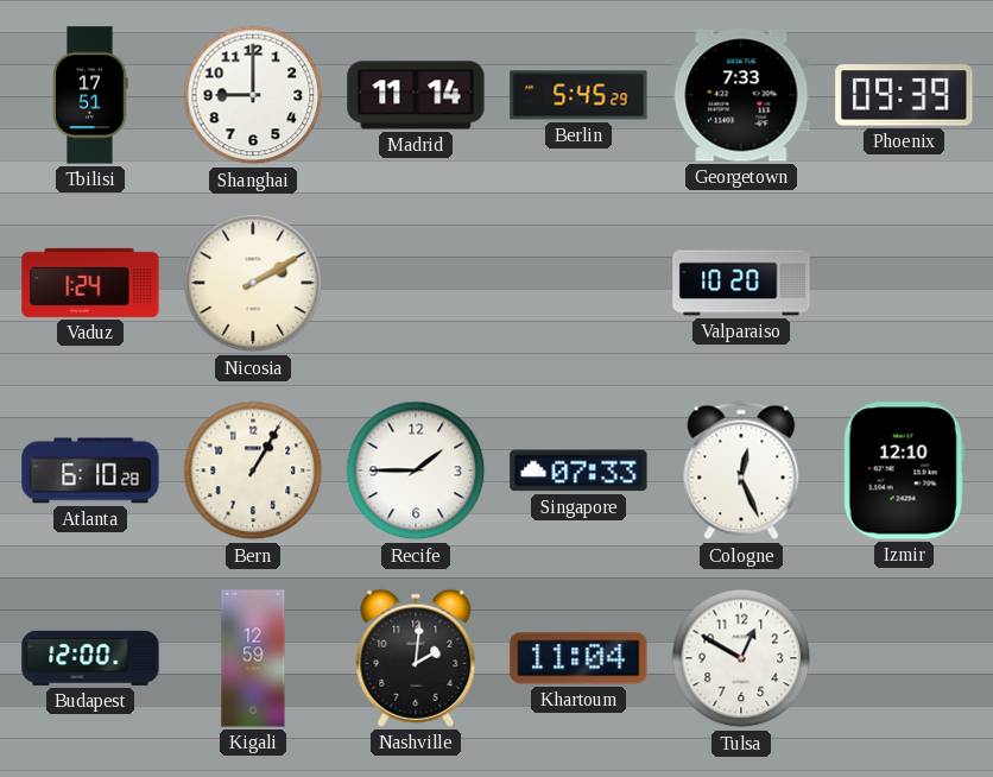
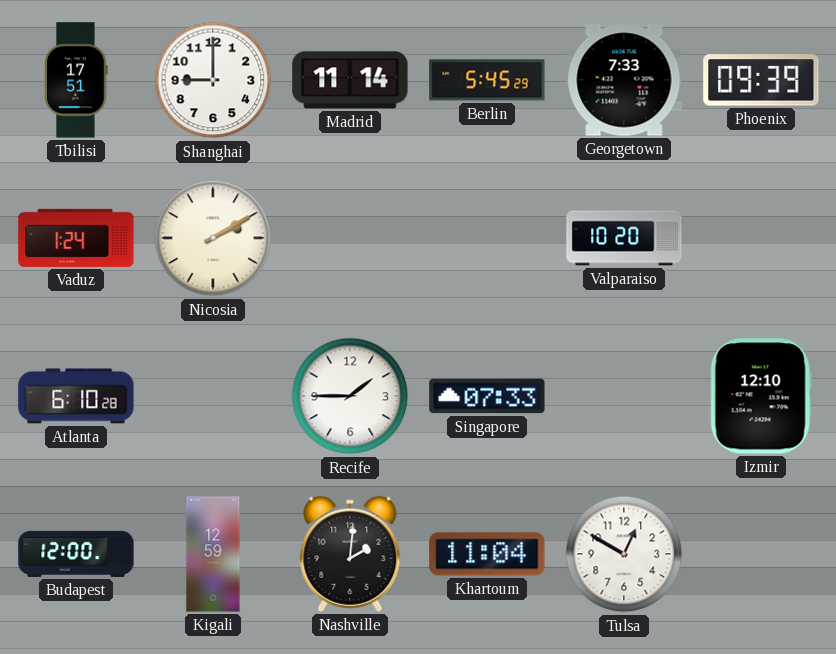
Bern: 1:05 -> none (253, 470)
Cologne: 12:26 -> none (741, 470)
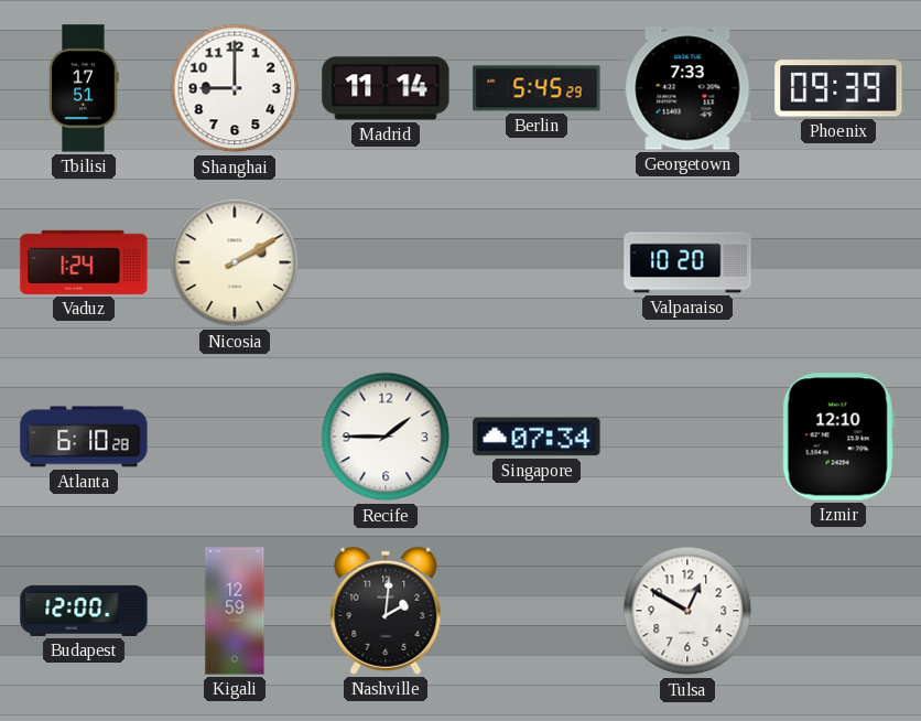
Singapore: 07:33 -> 07:34 (537, 437)
Khartoum: 11:04 -> none (487, 554)
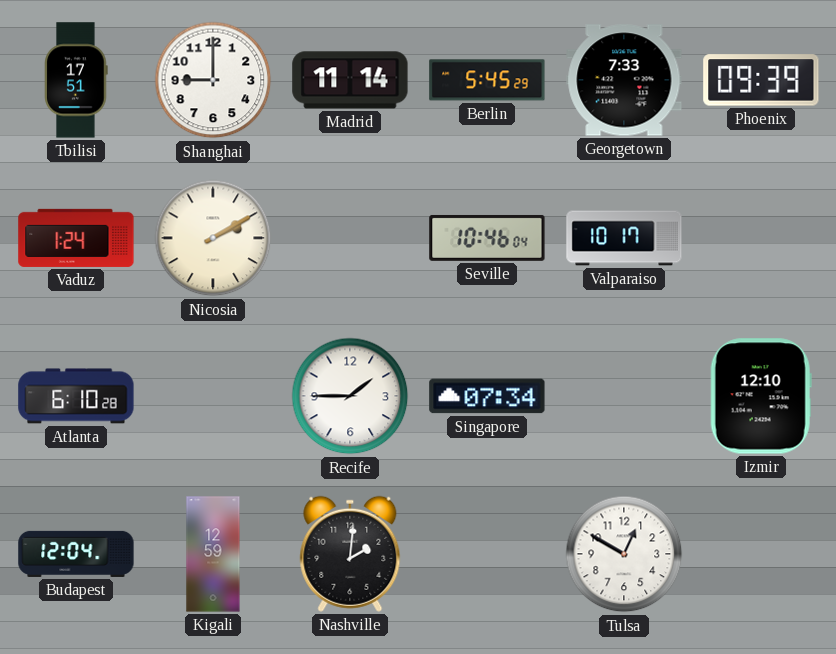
Seville: none -> 10:46 (487, 238)
Valparaiso: 10:20 -> 10:17 (624, 238)
Budapest: 12:00 -> 12:04 (76, 554)
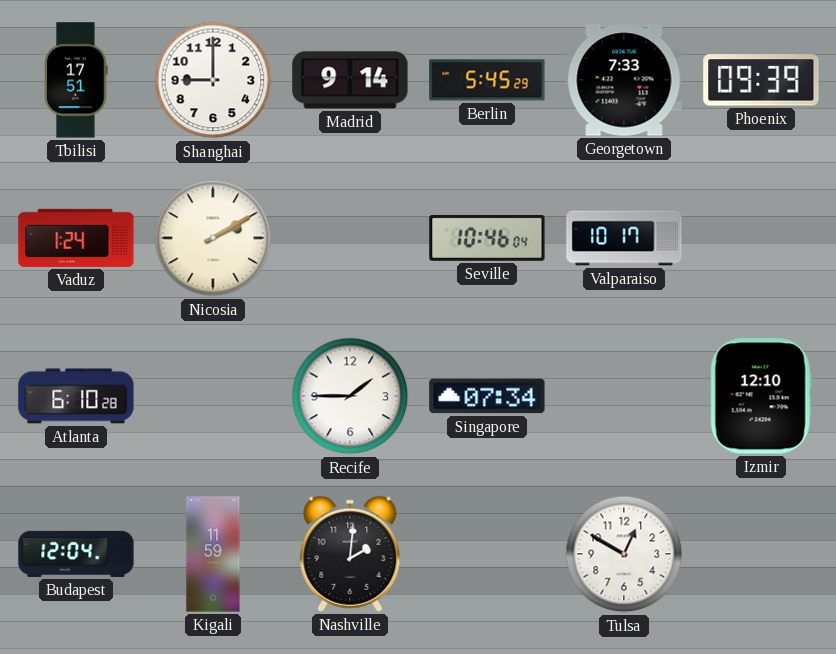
Madrid: 11:14 -> 9:14 (350, 80)
Kigali: 12:59 -> 11:59 (213, 554)
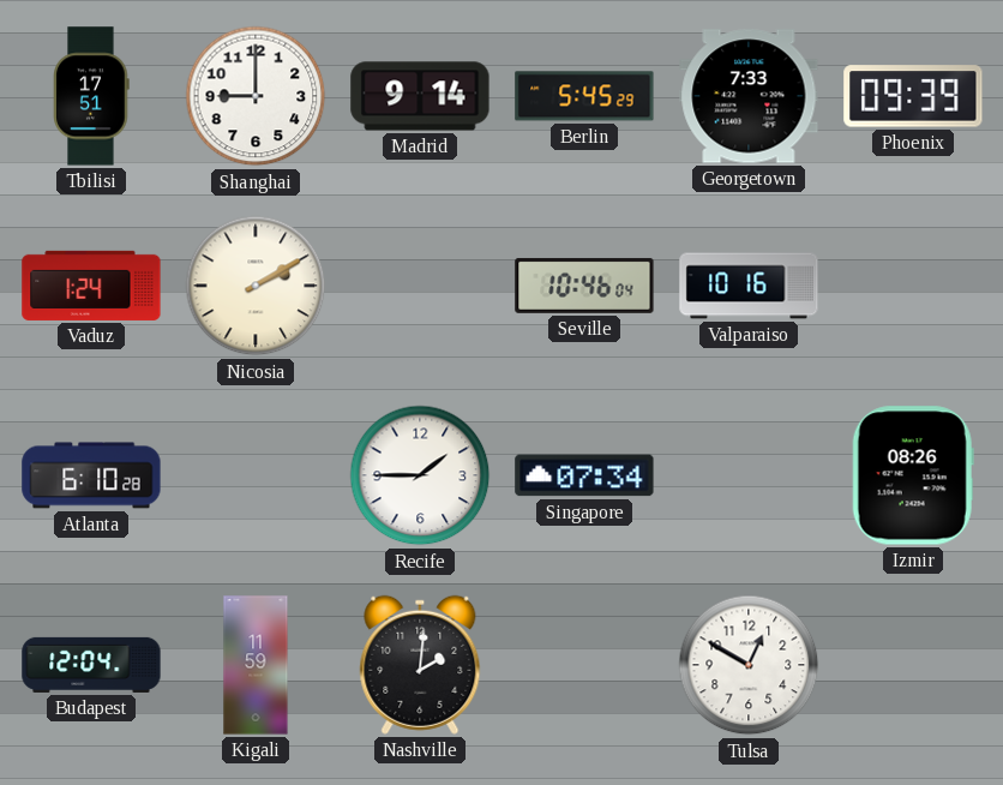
Valparaiso: 10:17 -> 10:16 (749, 286)
Izmir: 12:10 -> 08:26 (913, 475)
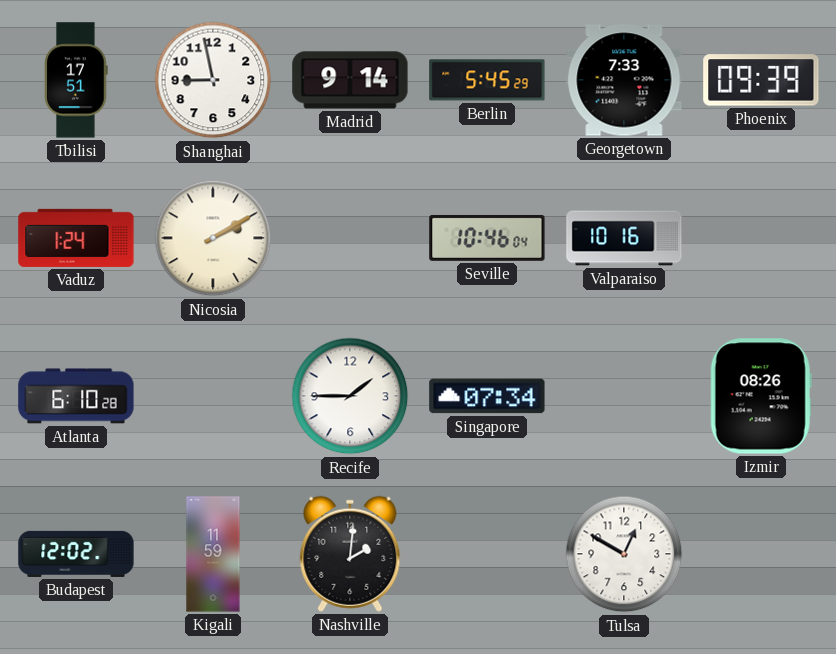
Shanghai: 9:00 -> 8:58 (213, 80)
Budapest: 12:04 -> 12:02 (76, 554)
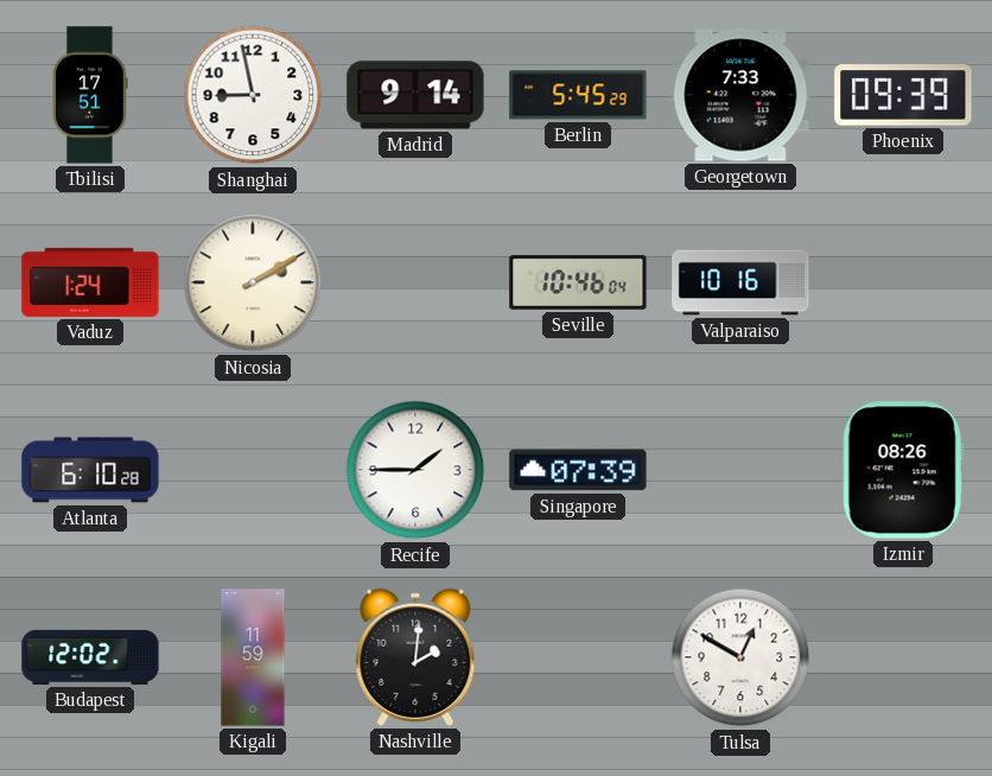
Singapore: 07:34 -> 07:39 (578, 470)
